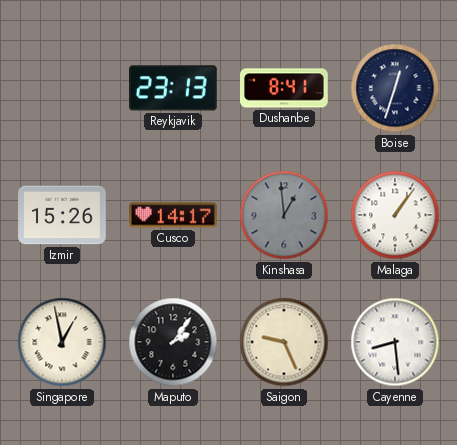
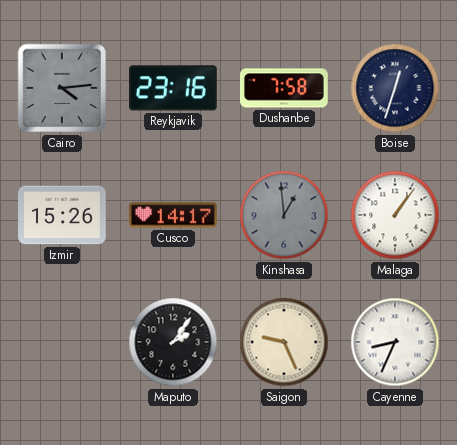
Cairo: none -> 4:14 (62, 88)
Reykjavik: 23:13 -> 23:16 (174, 88)
Dushanbe: 8:41 -> 7:58 (284, 88)
Singapore: 12:58 -> none (62, 342)
Cayenne: 8:29 -> 8:34 (395, 342)
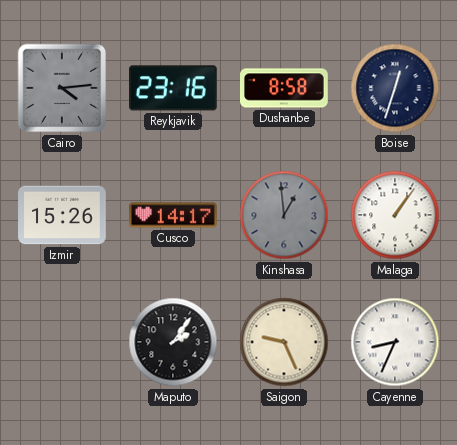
Dushanbe: 7:58 -> 8:58 (284, 88)
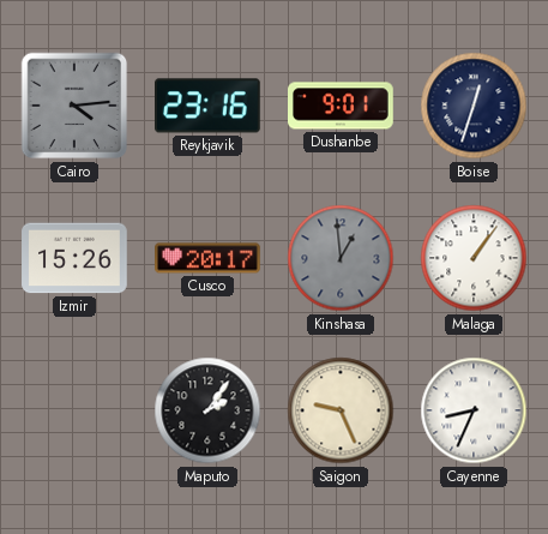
Dushanbe: 8:58 -> 9:01 (341, 106)
Cusco: 14:17 -> 20:17 (207, 258)
